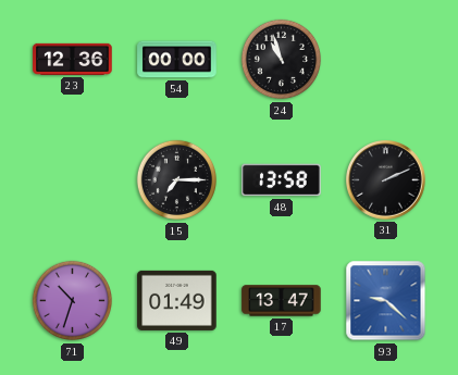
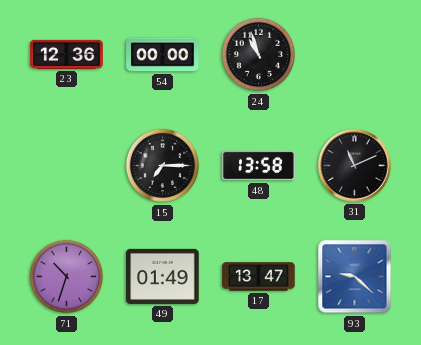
31: 2:11 -> 11:11 (355, 166)
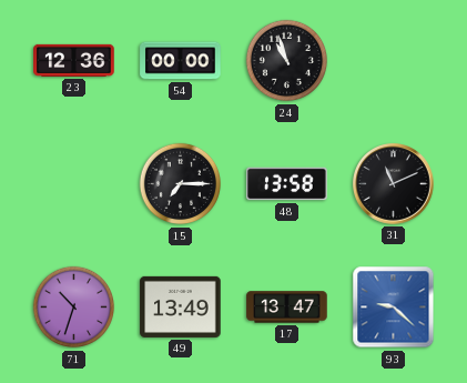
49: 01:49 -> 13:49 (181, 306)
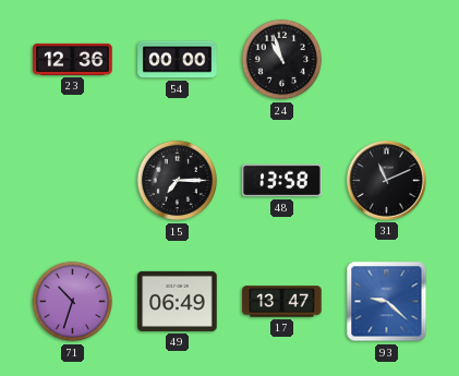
49: 13:49 -> 06:49 (178, 301)
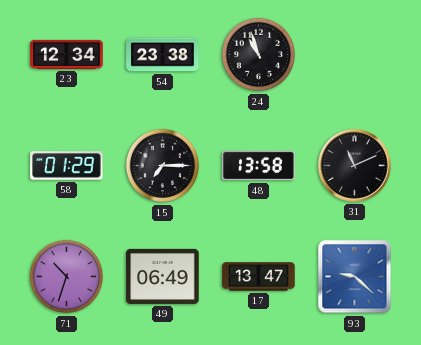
23: 12:36 -> 12:34 (67, 54)
54: 00:00 -> 23:38 (163, 55)
58: none -> 01:29 (67, 166)
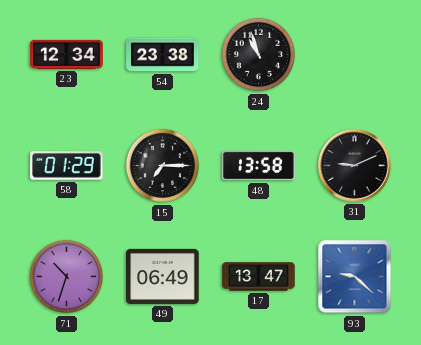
31: 11:11 -> 9:11 (355, 166)
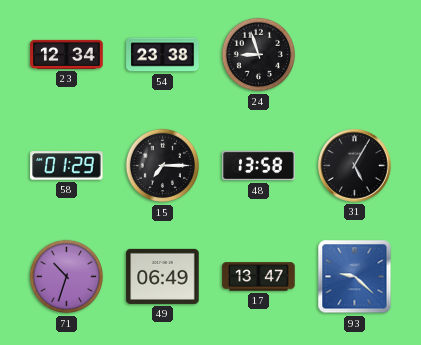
24: 10:57 -> 8:57 (259, 55)
31: 9:11 -> 5:05 (355, 166)
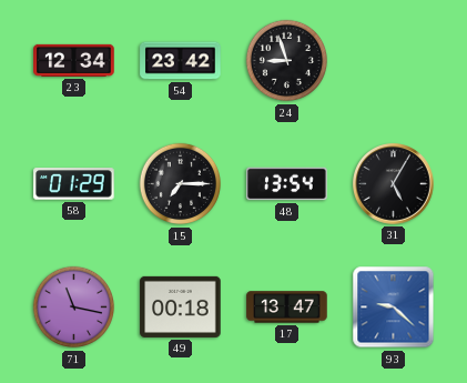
54: 23:38 -> 23:42 (181, 61)
48: 13:58 -> 13:54 (287, 184)
71: 10:33 -> 11:17 (74, 308)
49: 06:49 -> 00:18 (181, 306)
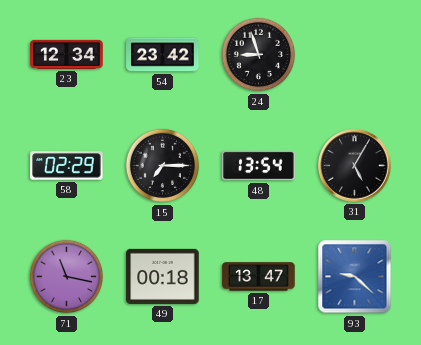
58: 01:29 -> 02:29 (67, 166)
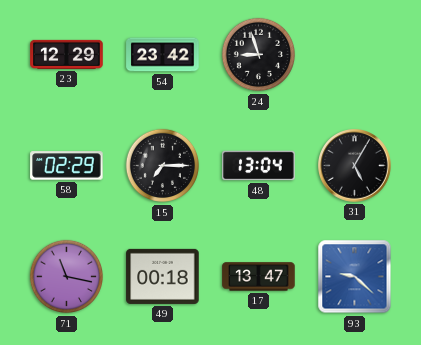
23: 12:34 -> 12:29 (67, 54)
48: 13:54 -> 13:04 (259, 166)
